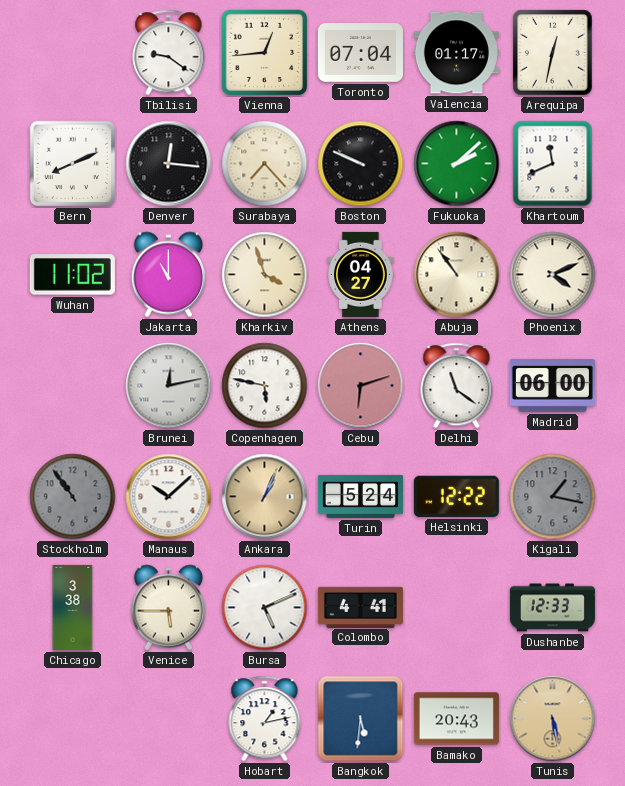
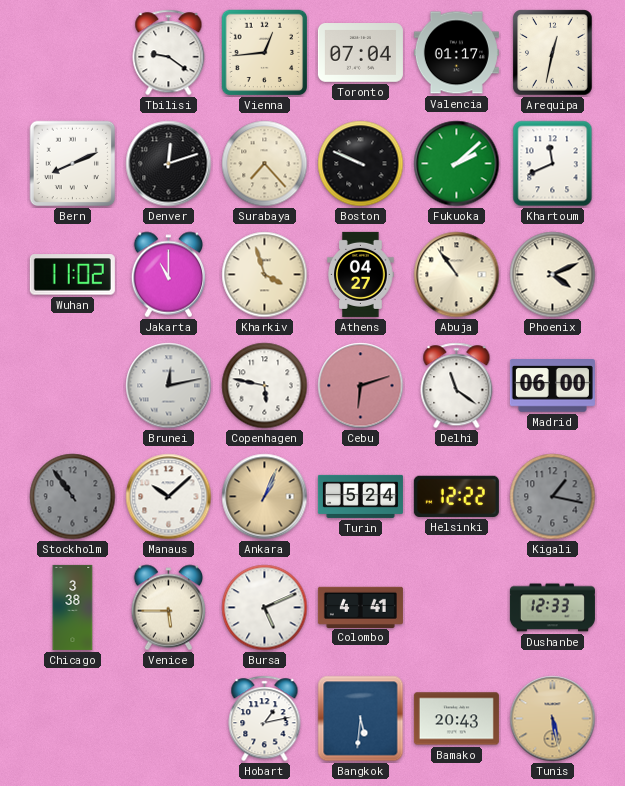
Denver: 12:16 -> 12:12 (169, 164)
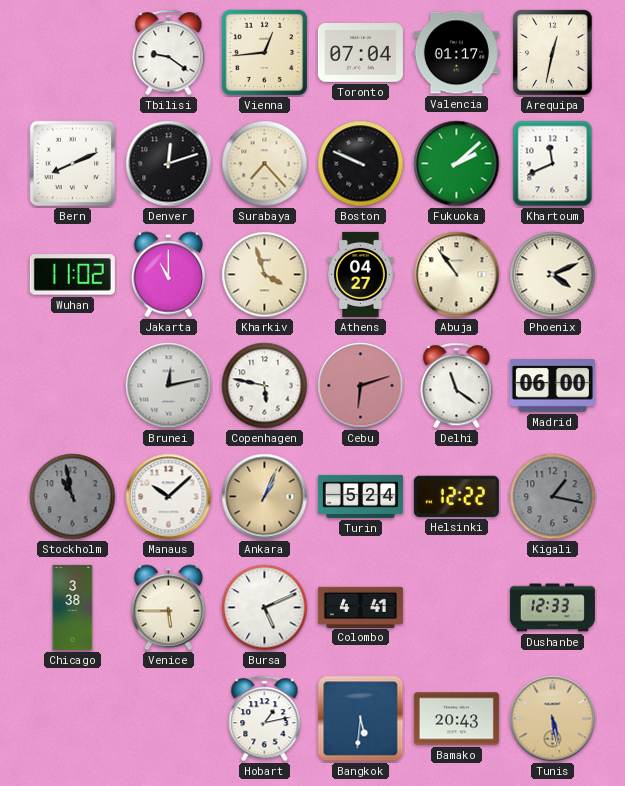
Stockholm: 10:54 -> 10:58 (73, 497)
